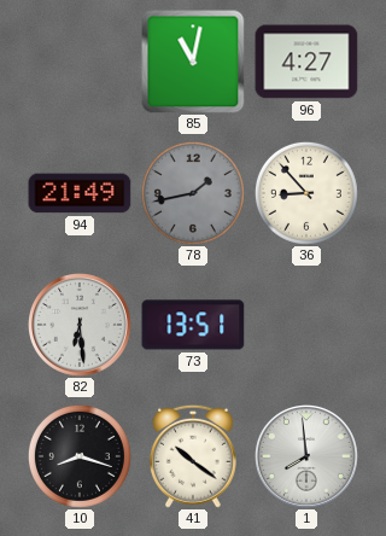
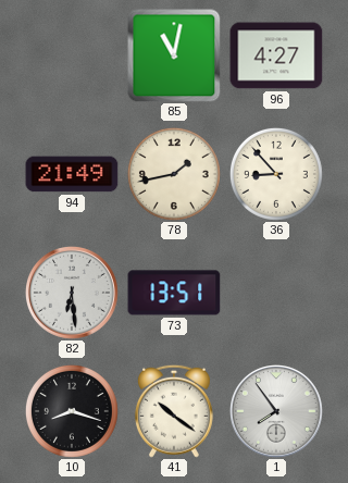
78 dial: grey -> cream (174, 174)
1: 7:59 -> 7:54 (277, 412)
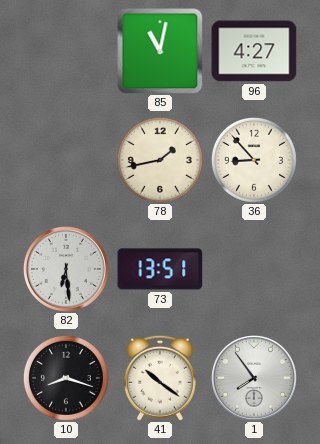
94: 21:49 -> none (72, 174)
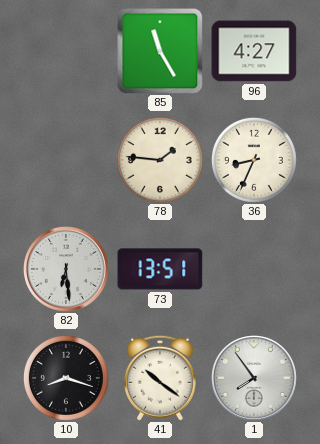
85: 11:02 -> 11:25 (160, 51)
78: 1:43 -> 1:46 (160, 160)
36: 8:53 -> 8:34 (254, 160)
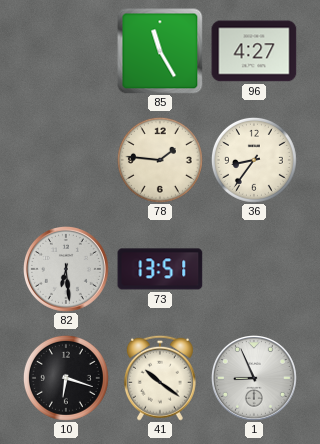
36: 8:34 -> 8:36 (254, 160)
10: 8:18 -> 6:18 (66, 378)
1: 7:54 -> 8:56 (255, 379)
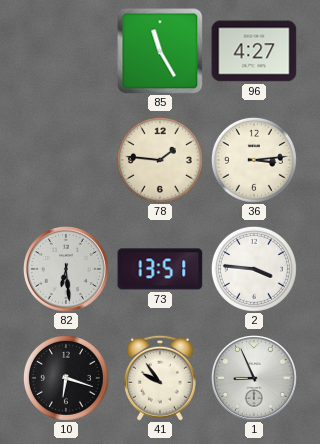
36: 8:36 -> 3:14 (254, 160)
2: none -> 3:46 (254, 269)
41: 10:21 -> 9:54 (160, 378)
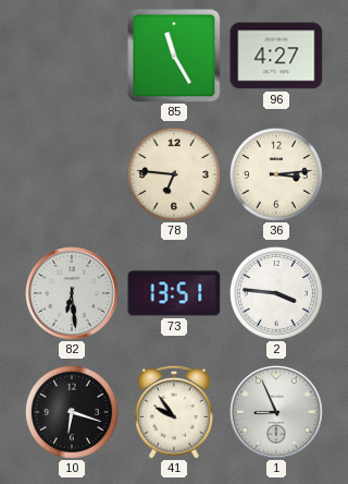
78: 1:46 -> 6:46 (174, 174)
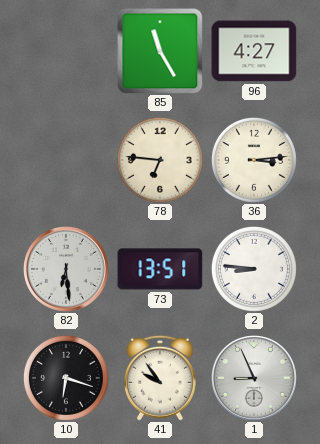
2: 3:46 -> 8:46 (254, 269)
